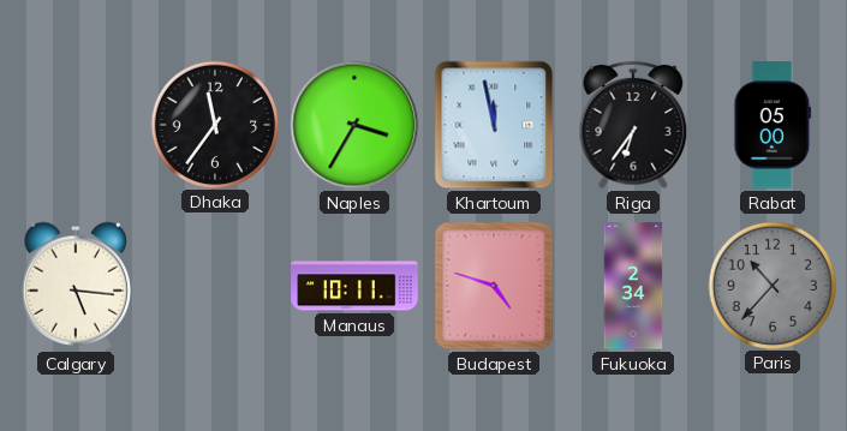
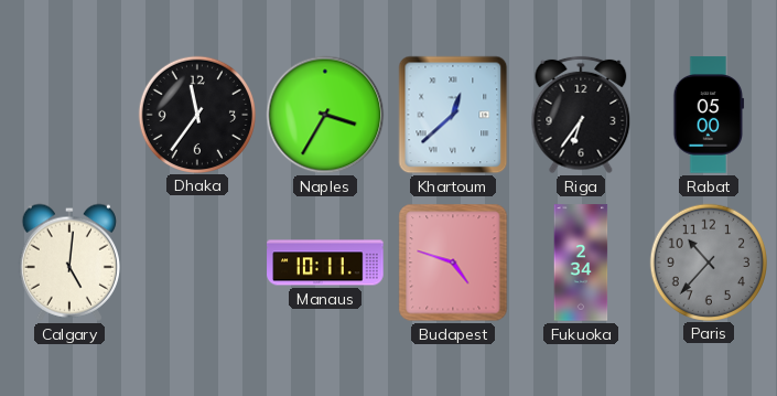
Khartoum: 11:58 -> 12:38 (453, 115)
Calgary: 5:16 -> 5:01 (69, 263)
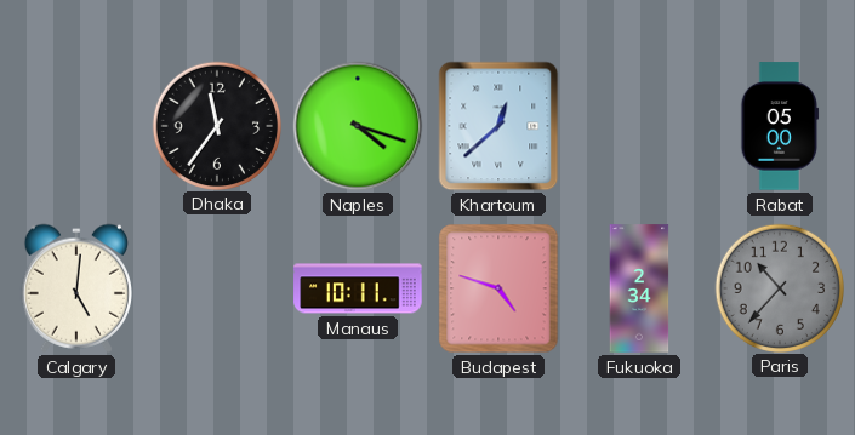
Naples: 3:35 -> 4:18 (358, 126)
Riga: 6:36 -> none (581, 115)
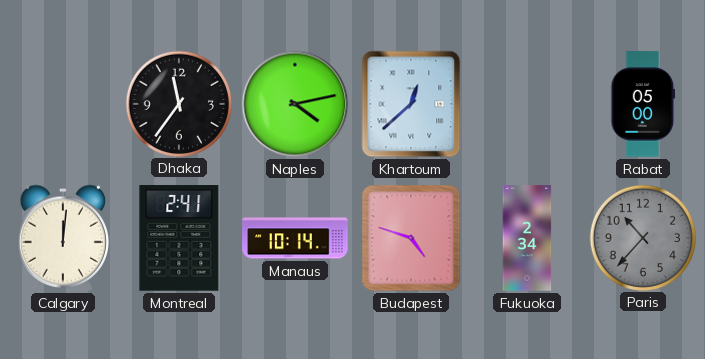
Naples: 4:18 -> 4:13 (295, 104)
Calgary: 5:01 -> 12:01 (63, 238)
Montreal: none -> 2:41 (179, 238)
Manaus: 10:11 -> 10:14 (295, 238)
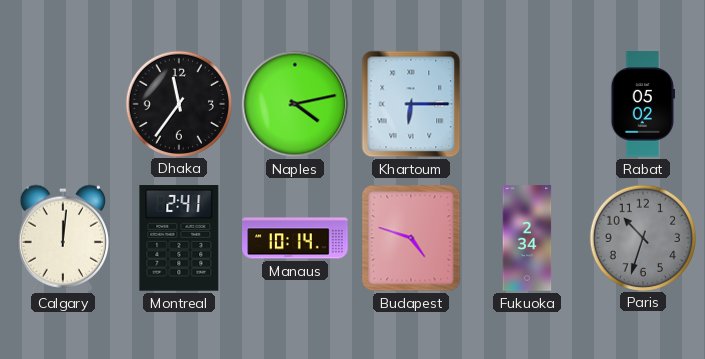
Khartoum: 12:38 -> 6:15 (411, 104)
Rabat: 05:00 -> 05:02 (643, 104)
Paris: 10:37 -> 10:33 (642, 237)
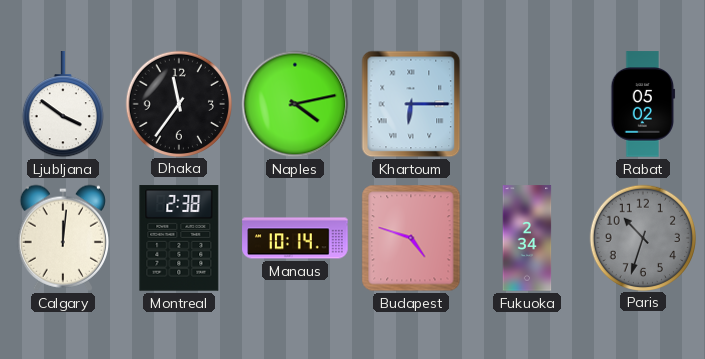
Ljubljana: none -> 3:51 (63, 105)
Montreal: 2:41 -> 2:38 (179, 238)
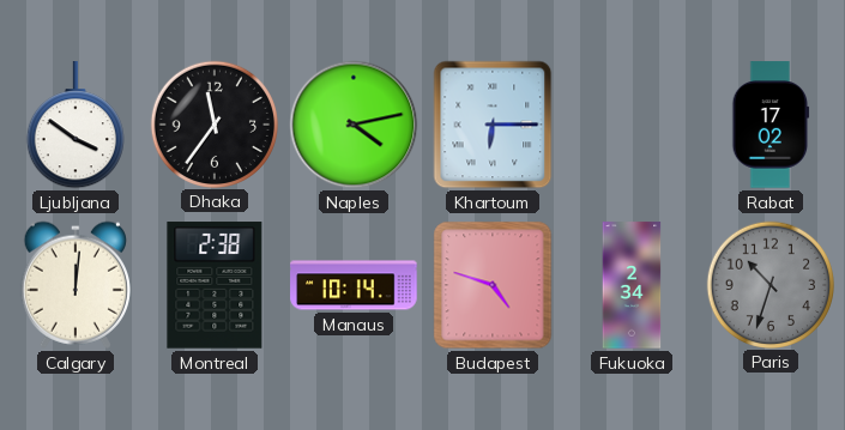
Rabat: 05:02 -> 17:02 (771, 125)
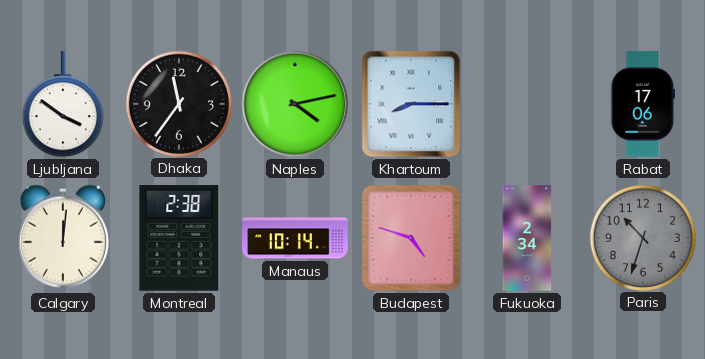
Khartoum: 6:15 -> 8:15 (411, 104)
Rabat: 17:02 -> 17:06 (643, 104)
